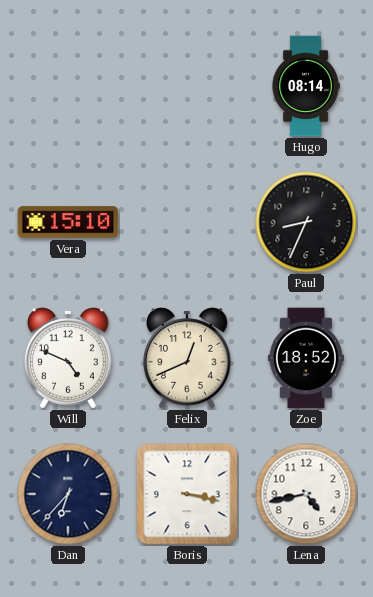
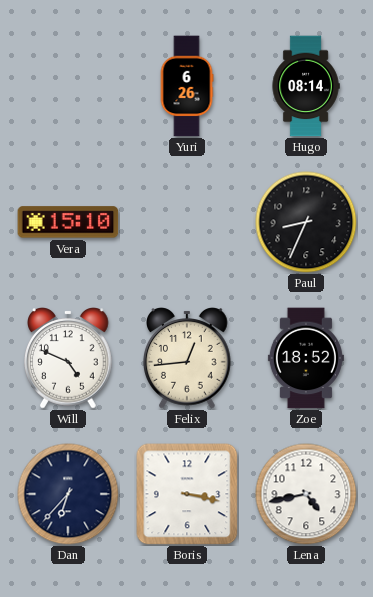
Yuri: none -> 6:26 (187, 86)
Felix: 12:41 -> 12:44 (188, 358)
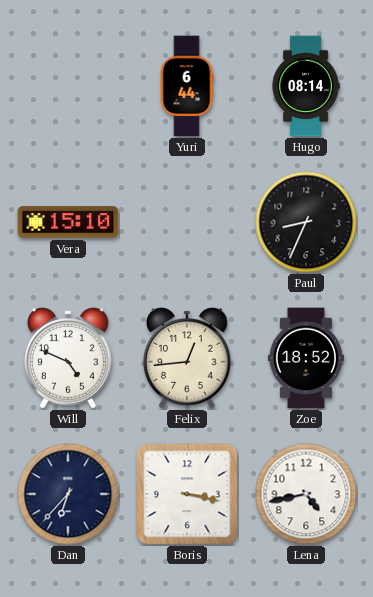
Yuri: 6:26 -> 6:44 (187, 86)
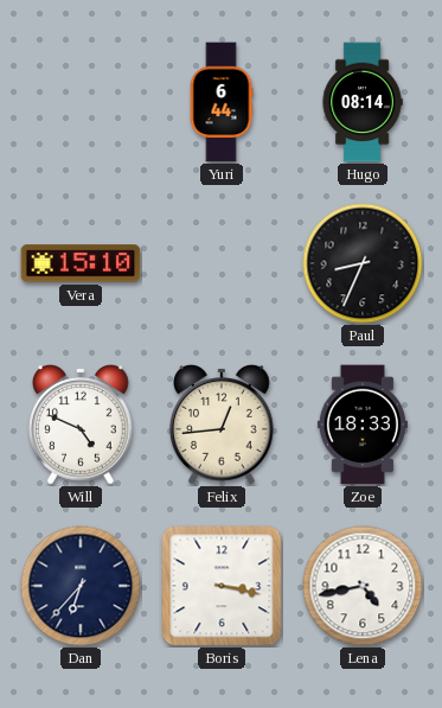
Zoe: 18:52 -> 18:33 (363, 425)
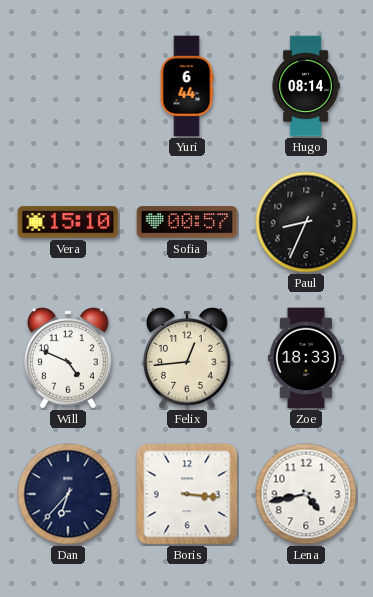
Sofia: none -> 00:57 (187, 222)
Boris: 3:17 -> 3:16 (187, 494)
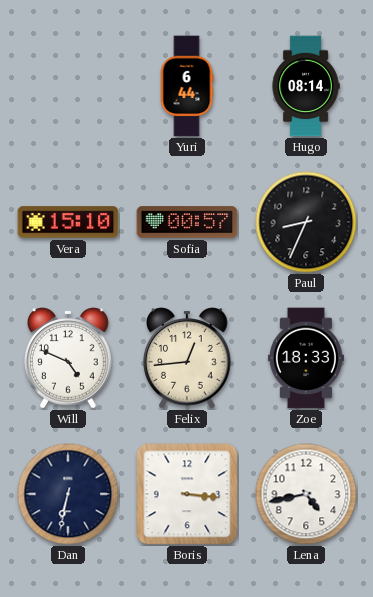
Dan: 6:37 -> 6:32 (68, 494)
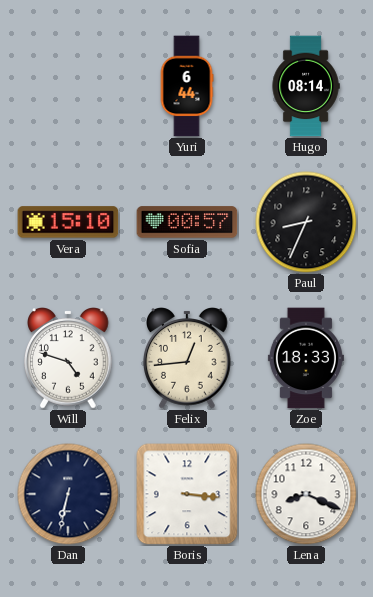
Will: 4:49 -> 4:48 (69, 358)
Lena: 4:43 -> 8:19 (306, 494)
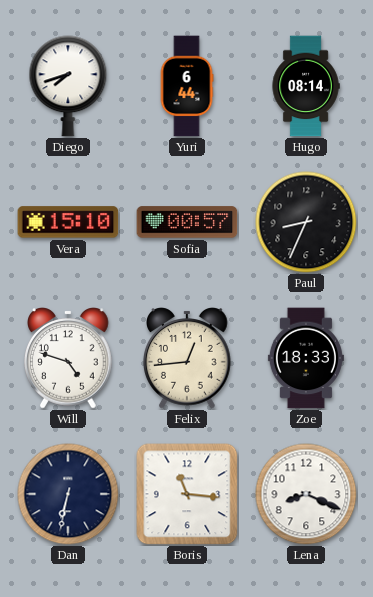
Diego: none -> 7:42 (68, 86)
Boris: 3:16 -> 11:16 (187, 494)
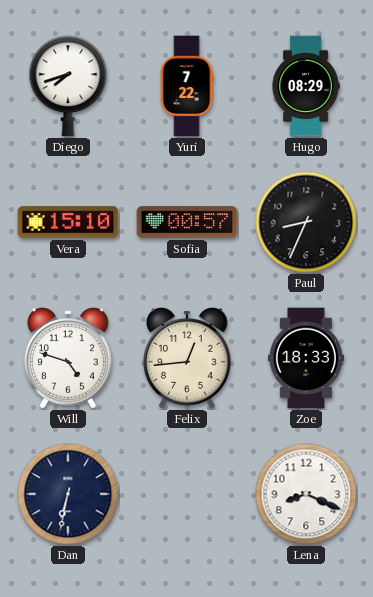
Yuri: 6:44 -> 7:22 (187, 86)
Hugo: 08:14 -> 08:29 (306, 86)
Boris: 11:16 -> none (187, 494)
